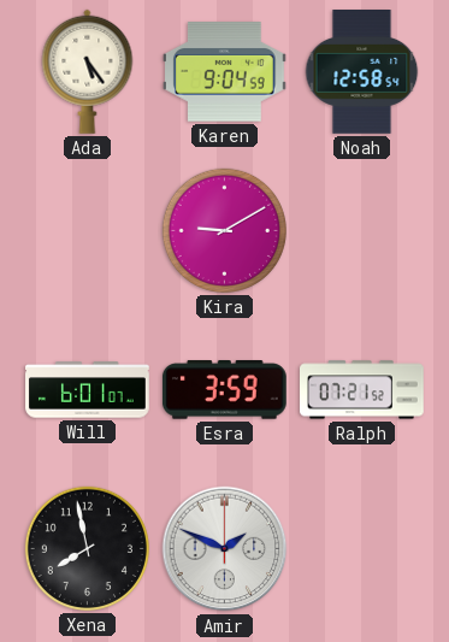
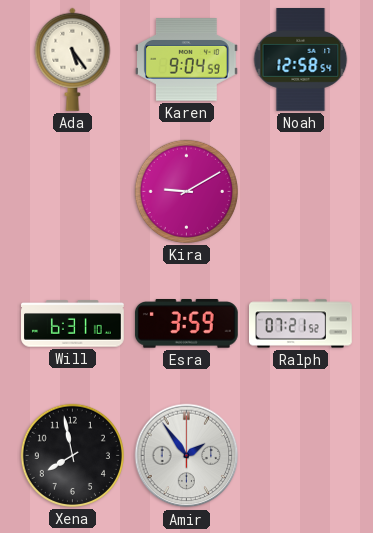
Will: 6:01 -> 6:31 (73, 324)
Amir: 1:49 -> 1:54 (187, 456)
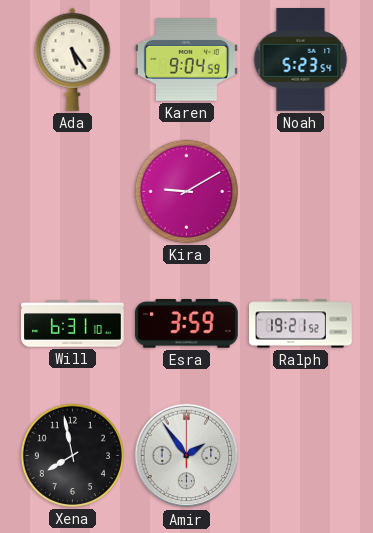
Noah: 12:58 -> 5:23 (301, 60)
Ralph: 07:21 -> 19:21 (301, 324)
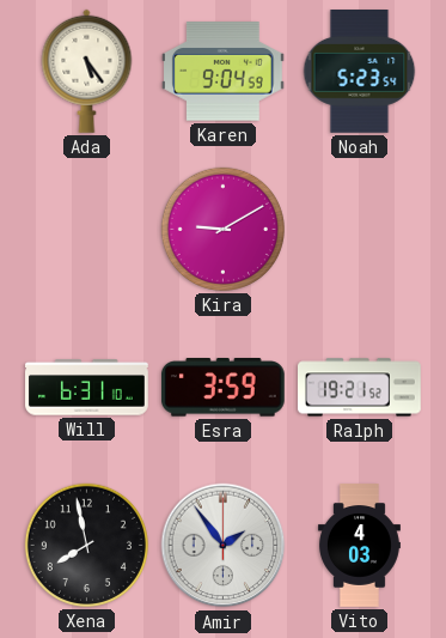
Vito: none -> 4:03 (359, 546)
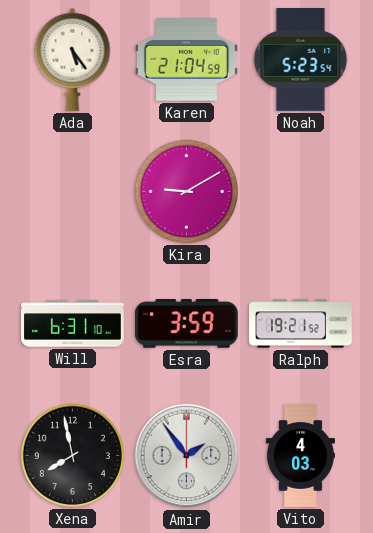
Karen: 9:04 -> 21:04 (186, 60)
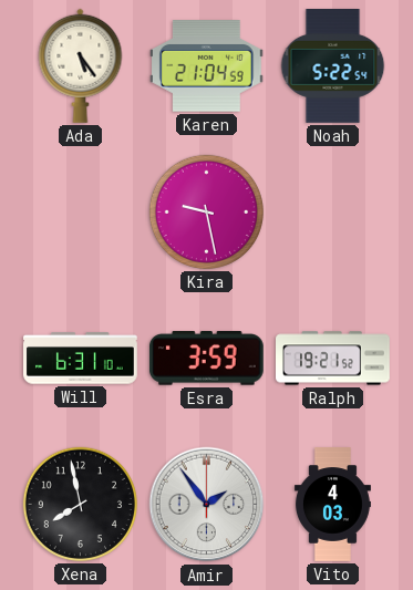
Noah: 5:23 -> 5:22 (333, 66)
Kira: 9:10 -> 9:28 (206, 211)
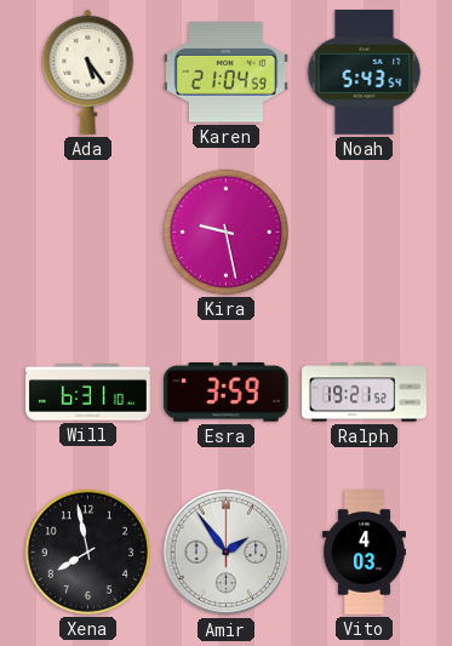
Noah: 5:22 -> 5:43 (365, 73)
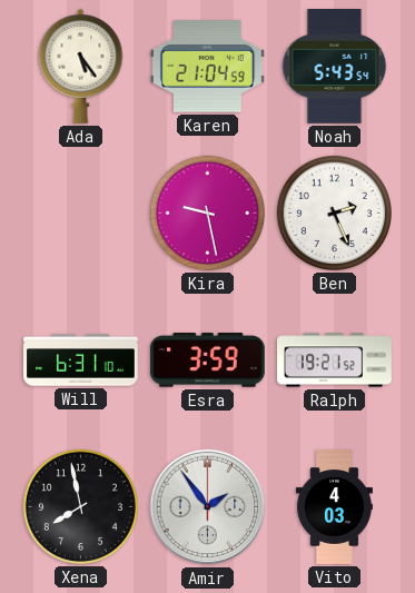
Ben: none -> 2:26 (334, 213)
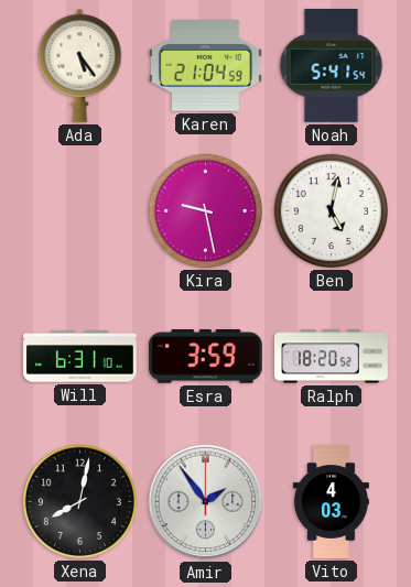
Noah: 5:43 -> 5:41 (332, 66)
Ben: 2:26 -> 5:02 (331, 210)
Ralph: 19:21 -> 18:20 (332, 357)
Xena: 7:58 -> 8:02 (79, 501)
